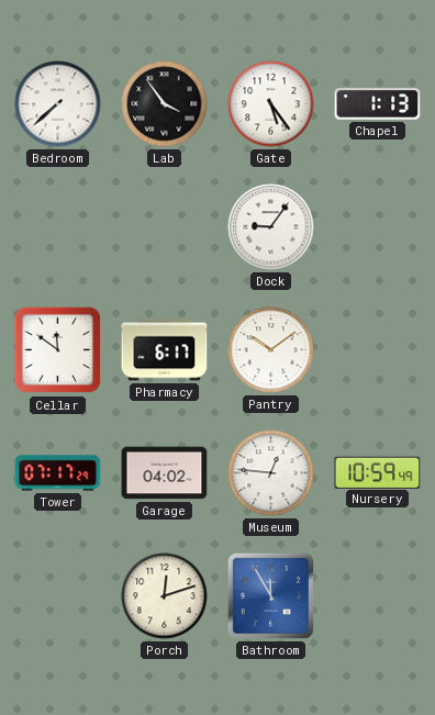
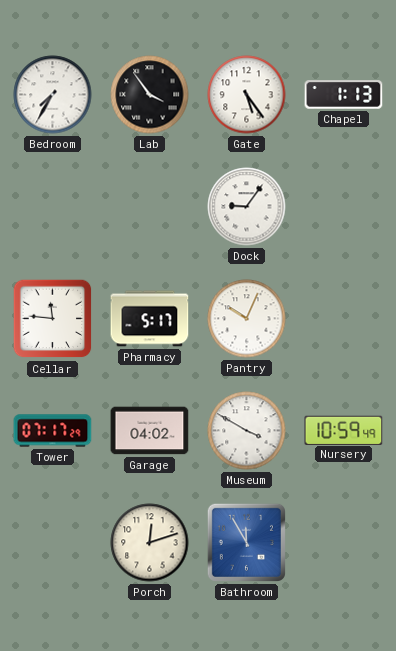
Bedroom: 7:38 -> 7:35 (53, 95)
Cellar: 11:51 -> 11:46 (53, 319)
Pharmacy: 6:17 -> 5:17 (150, 319)
Pantry: 10:09 -> 10:04 (247, 319)
Museum: 12:46 -> 3:50 (247, 431)
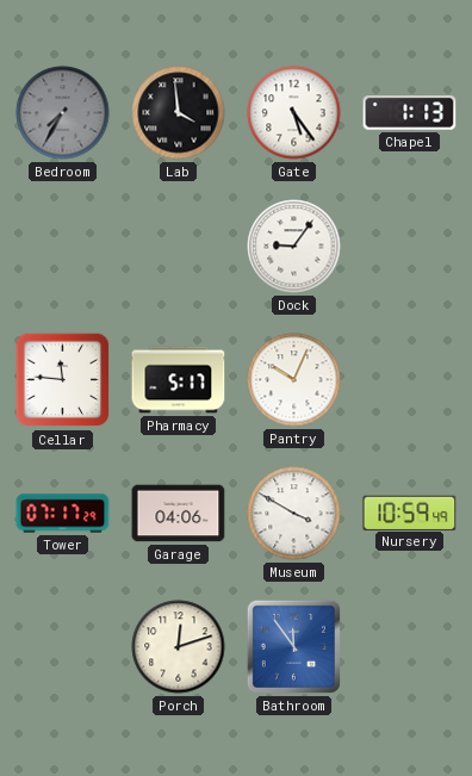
Bedroom dial: white -> grey (63, 113)
Lab: 3:54 -> 3:59 (179, 113)
Garage: 04:02 -> 04:06 (179, 514)
Bathroom: 11:55 -> 11:54 (293, 646)
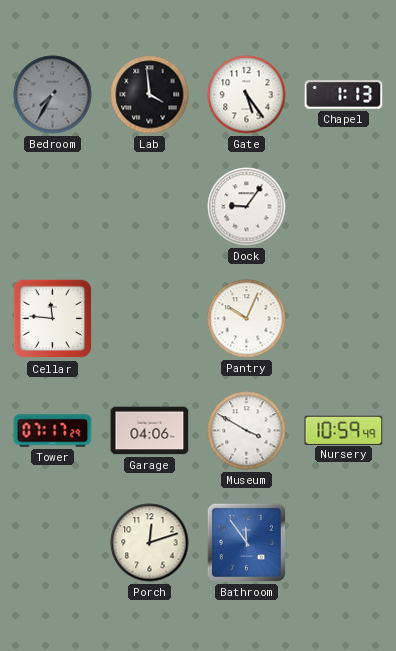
Pharmacy: 5:17 -> none (179, 380)
